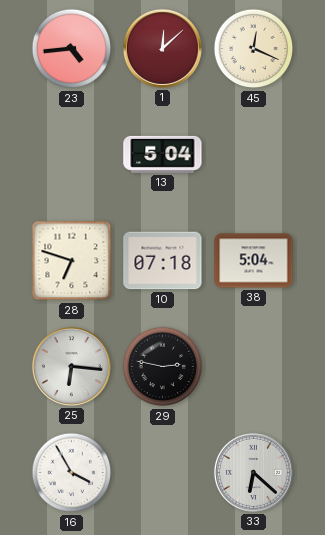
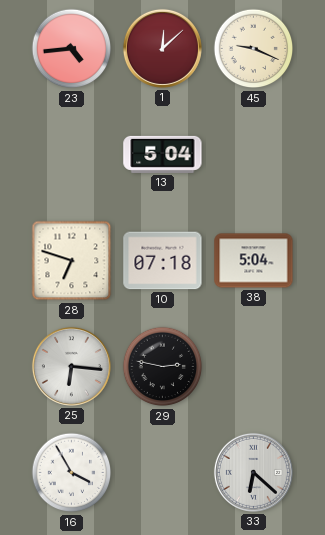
45: 12:19 -> 9:19 (254, 49)
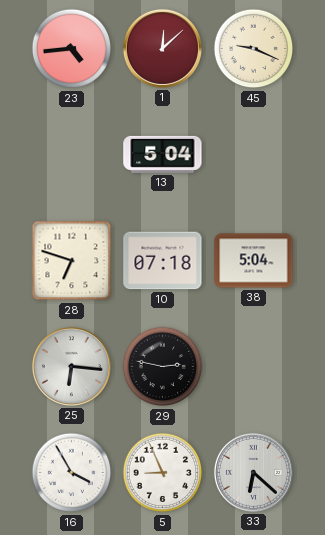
5: none -> 8:56 (163, 473)
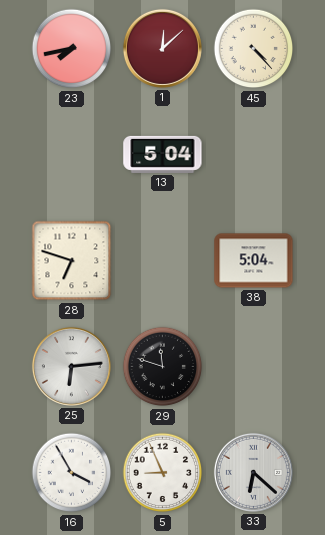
23: 4:44 -> 7:43 (72, 49)
45: 9:19 -> 4:23 (254, 49)
10: 07:18 -> none (163, 261)
25: 6:16 -> 6:14 (71, 366)
29: 2:47 -> 11:48 (163, 367)
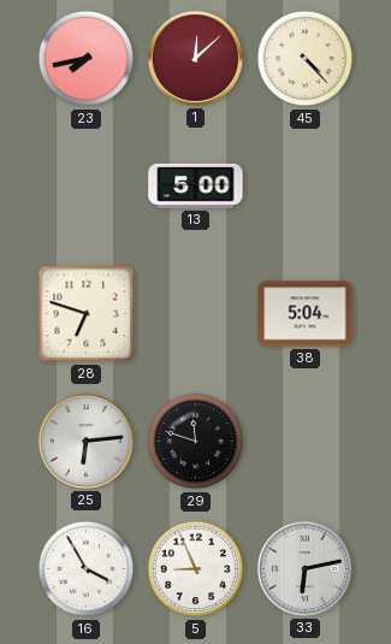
13: 5:04 -> 5:00 (196, 185)
33: 6:22 -> 6:13 (304, 568)
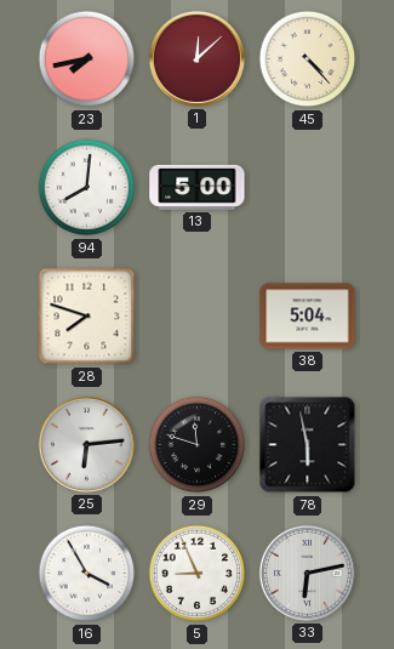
94: none -> 8:01 (87, 188)
28: 6:48 -> 7:48 (87, 317)
78: none -> 5:58 (308, 445)
